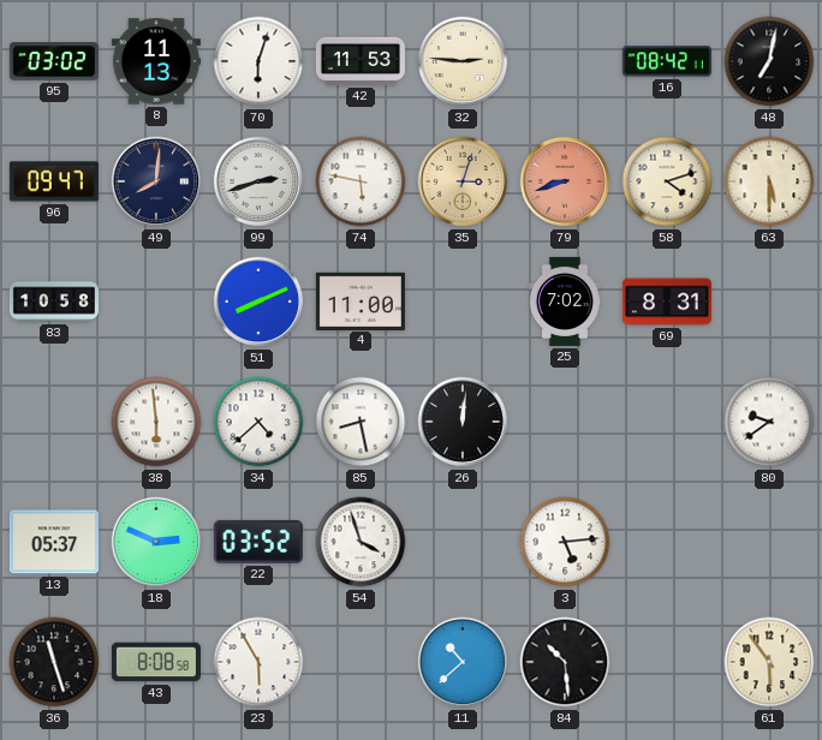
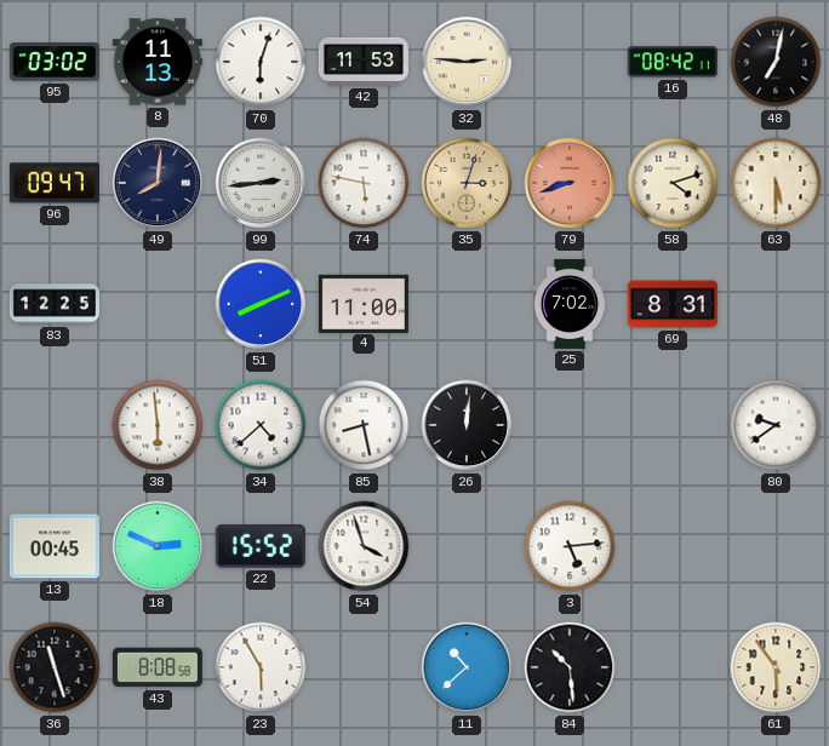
99: 2:42 -> 2:44 (261, 183)
83: 10:58 -> 12:25 (55, 304)
13: 05:37 -> 00:45 (55, 546)
22: 03:52 -> 15:52 (261, 546)
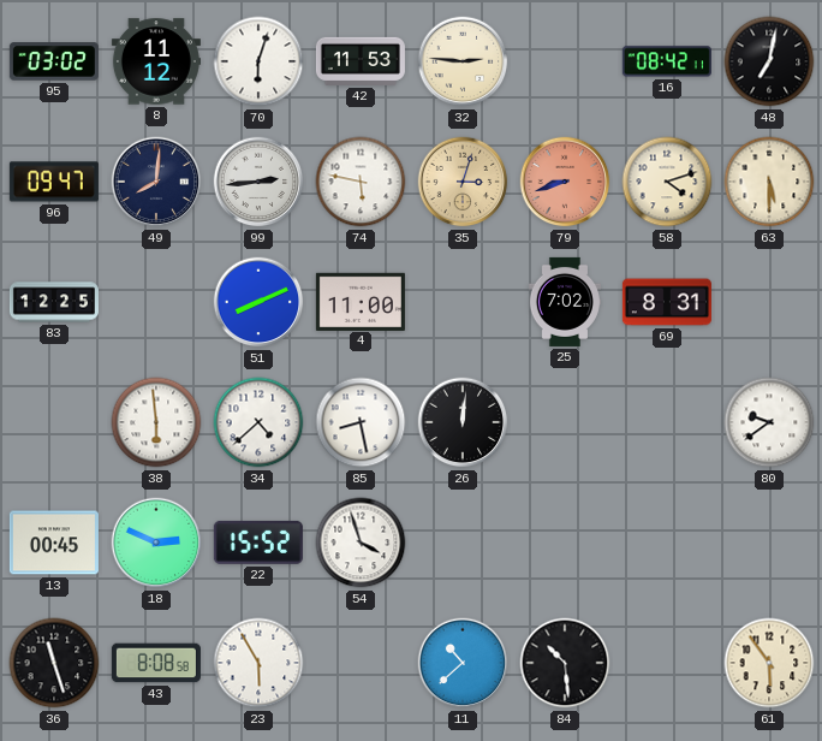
8: 11:13 -> 11:12 (156, 61)
3: 5:14 -> none (570, 546)
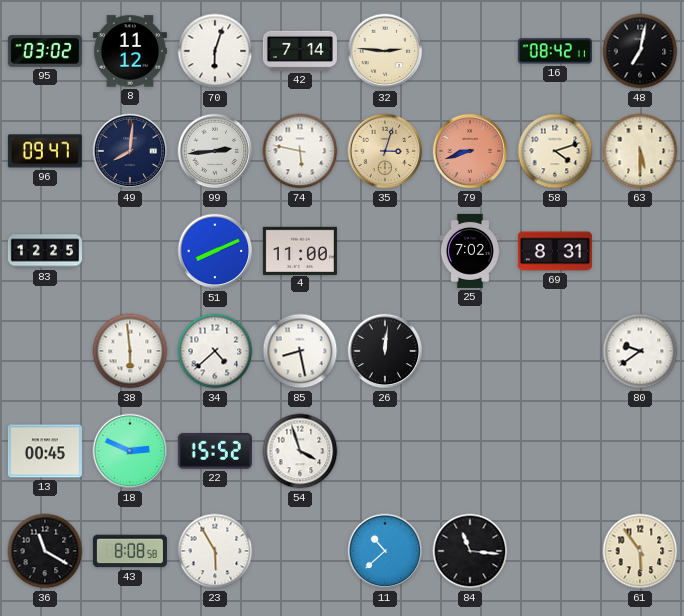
42: 11:53 -> 7:14 (300, 51)
36: 11:27 -> 11:20 (45, 551)
84: 10:29 -> 11:16 (470, 551)
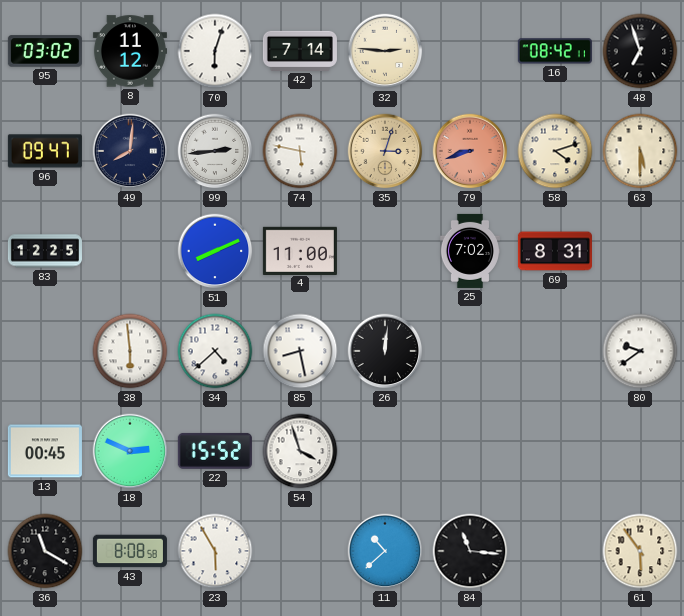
48: 7:02 -> 6:57 (640, 51)
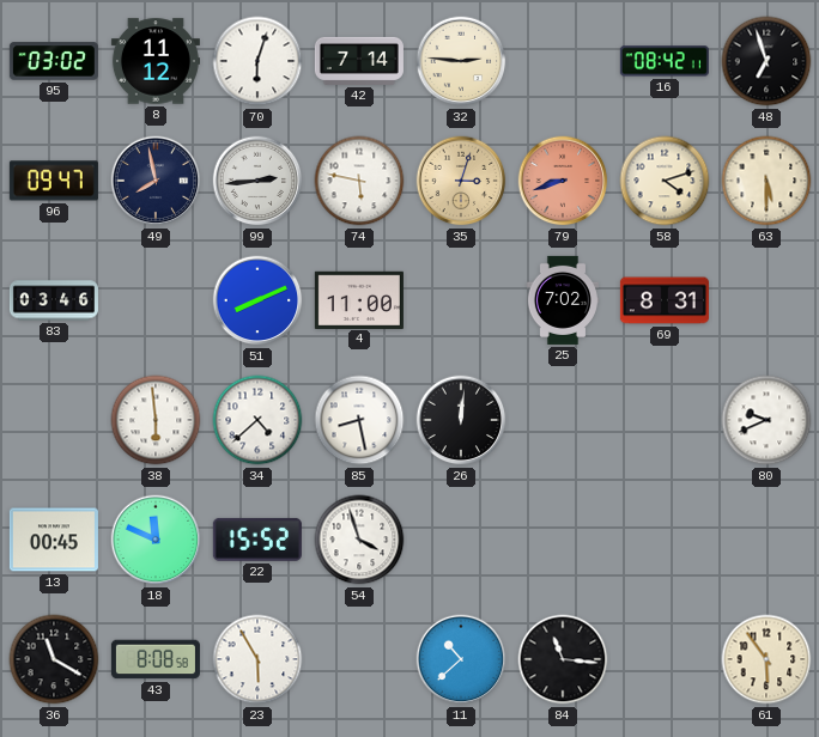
49: 8:01 -> 7:58 (156, 181)
83: 12:25 -> 03:46 (54, 300)
80: 9:39 -> 9:41 (766, 420)
18: 2:49 -> 11:49 (156, 540)
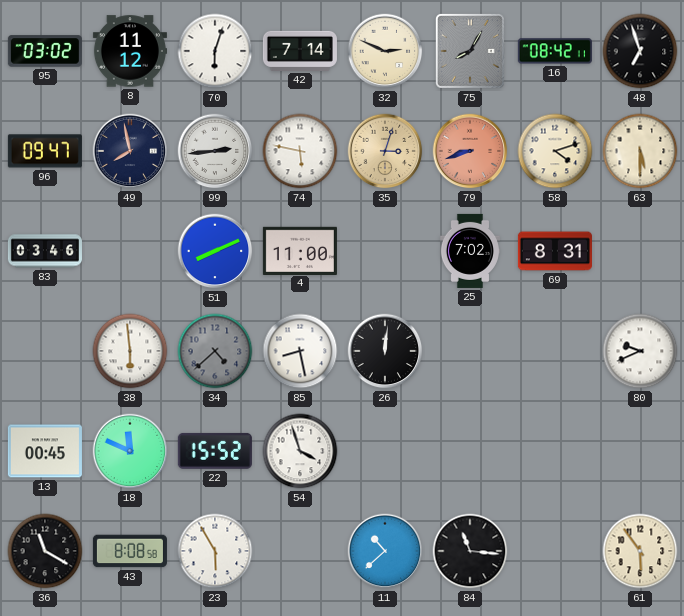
32: 2:46 -> 2:49 (385, 51)
75: none -> 8:05 (470, 51)
34 dial: white -> grey (215, 351)
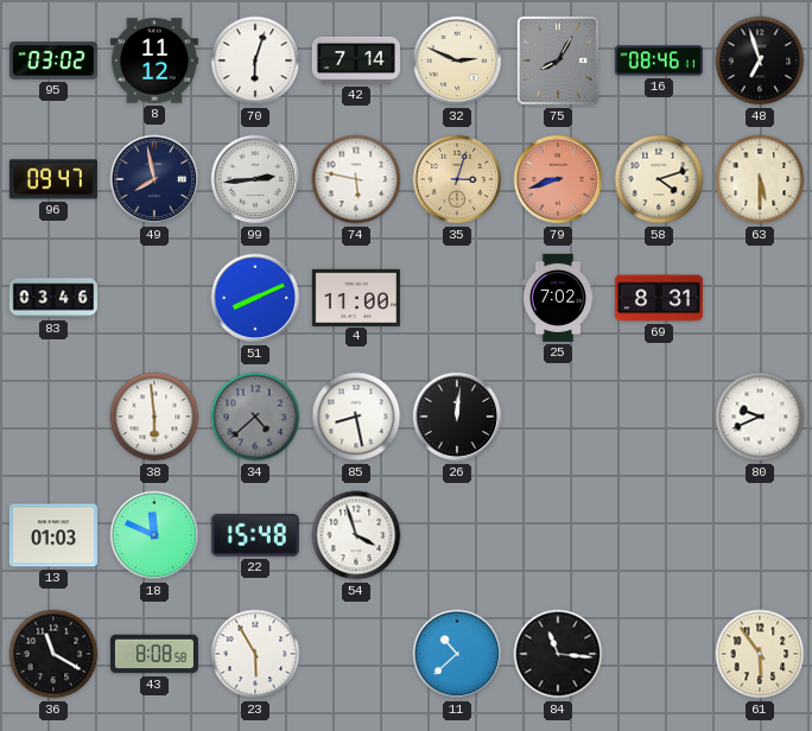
16: 08:42 -> 08:46 (659, 61)
13: 00:45 -> 01:03 (53, 535)
22: 15:52 -> 15:48 (255, 535)
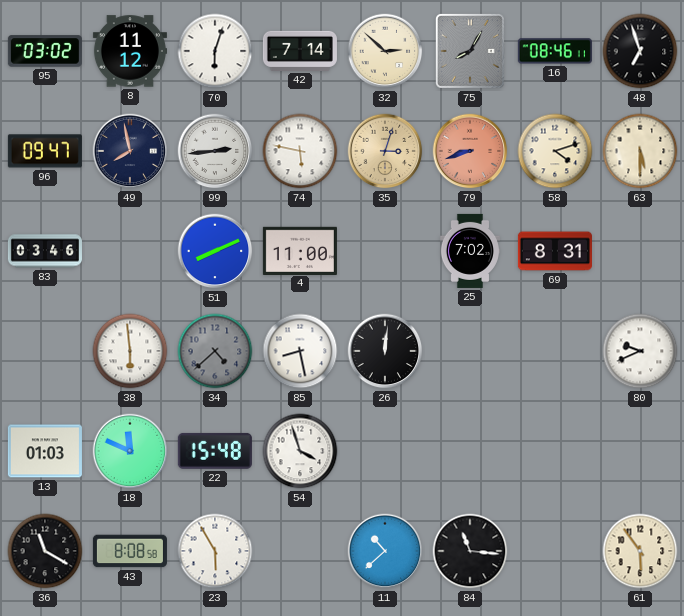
32: 2:49 -> 2:52 (385, 51)
